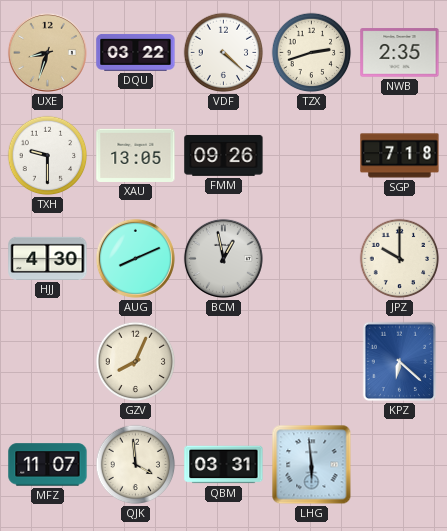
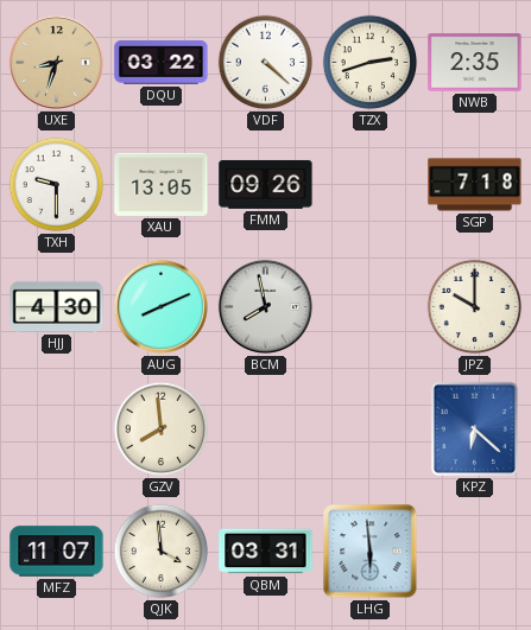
BCM: 12:58 -> 7:58 (265, 306)
GZV: 8:04 -> 7:59 (162, 429)
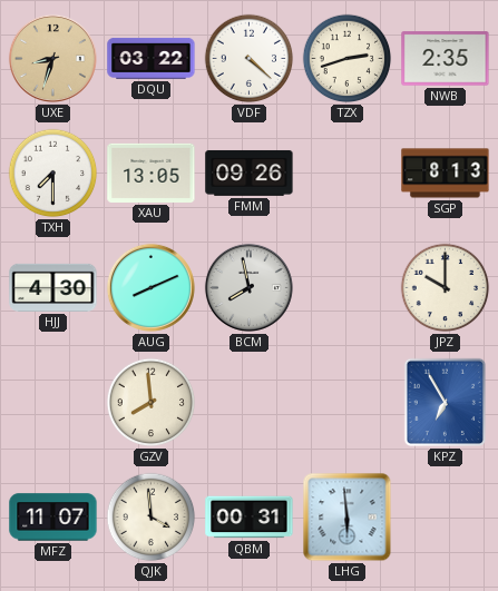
TXH: 9:30 -> 7:30 (53, 174)
SGP: 7:18 -> 8:13 (446, 174)
KPZ: 6:22 -> 6:55 (446, 403)
QBM: 03:31 -> 00:31 (250, 518)
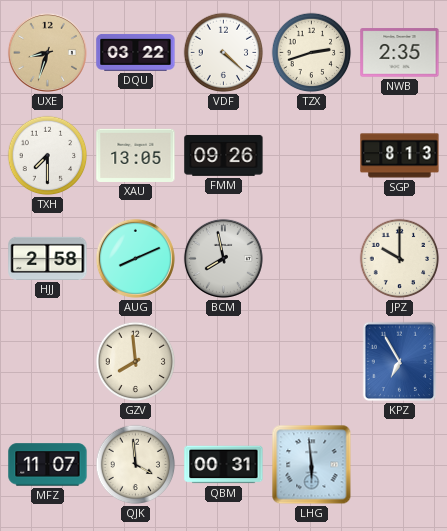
HJJ: 4:30 -> 2:58 (48, 258)
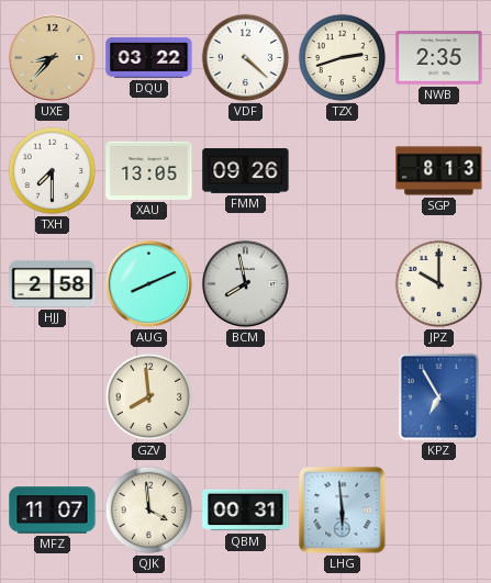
UXE: 8:33 -> 8:37 (52, 57)
